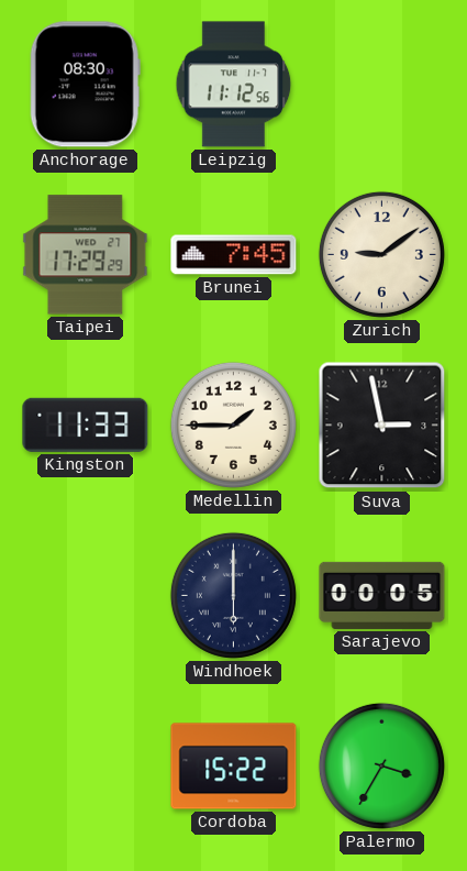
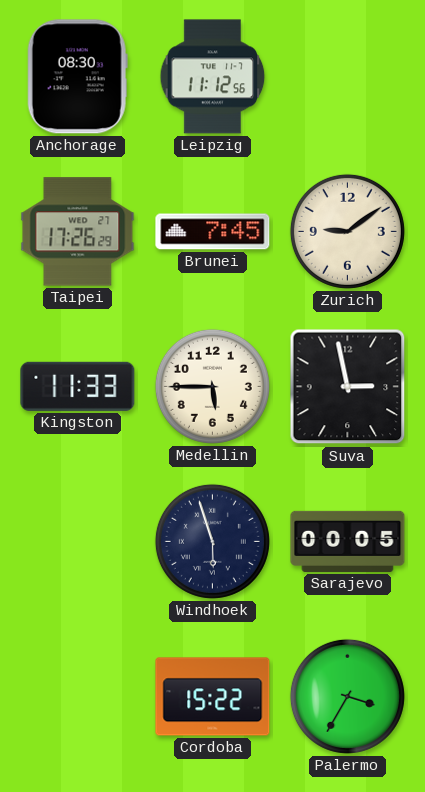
Taipei: 17:29 -> 17:26 (78, 232)
Medellin: 1:45 -> 5:45 (212, 386)
Windhoek: 6:00 -> 5:57 (212, 541)
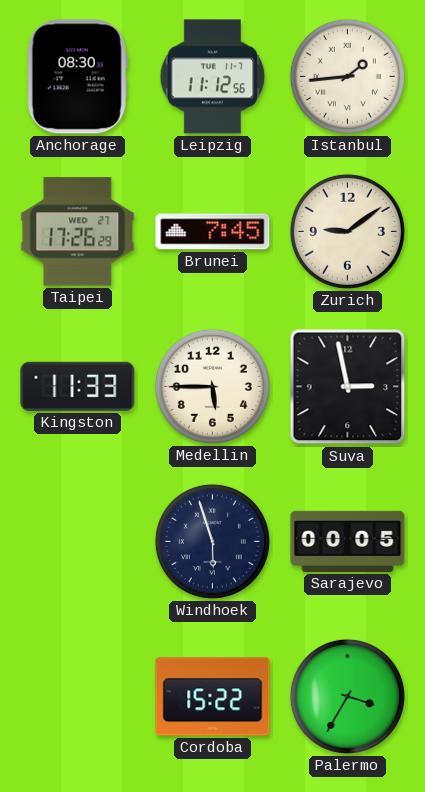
Istanbul: none -> 1:44 (347, 76)
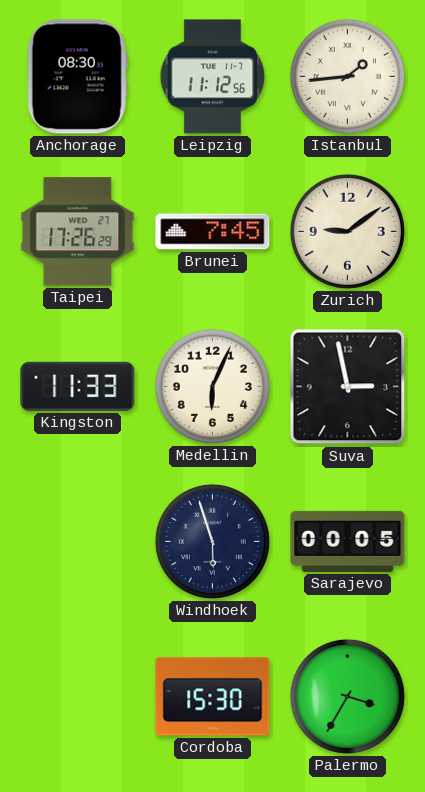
Medellin: 5:45 -> 6:04 (212, 386)
Cordoba: 15:22 -> 15:30 (213, 697)
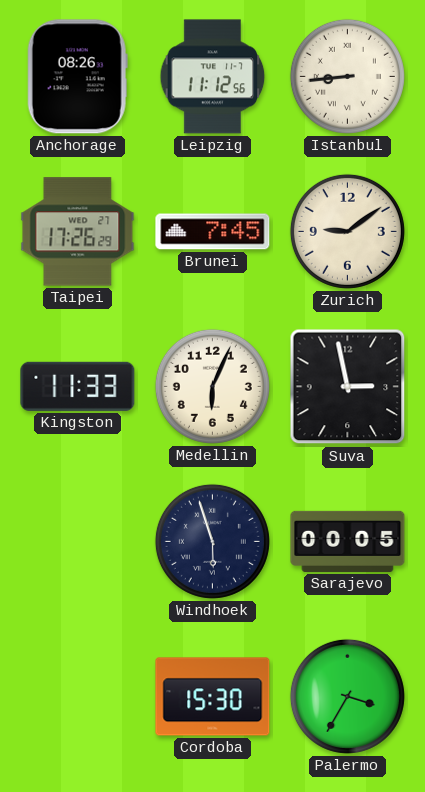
Anchorage: 08:30 -> 08:26 (77, 77)
Istanbul: 1:44 -> 8:44 (347, 76)
